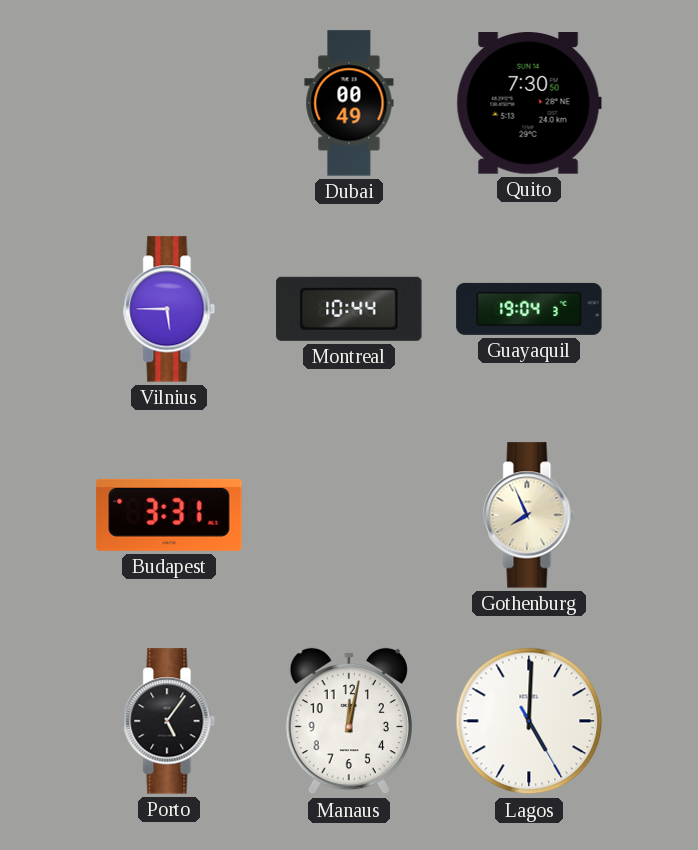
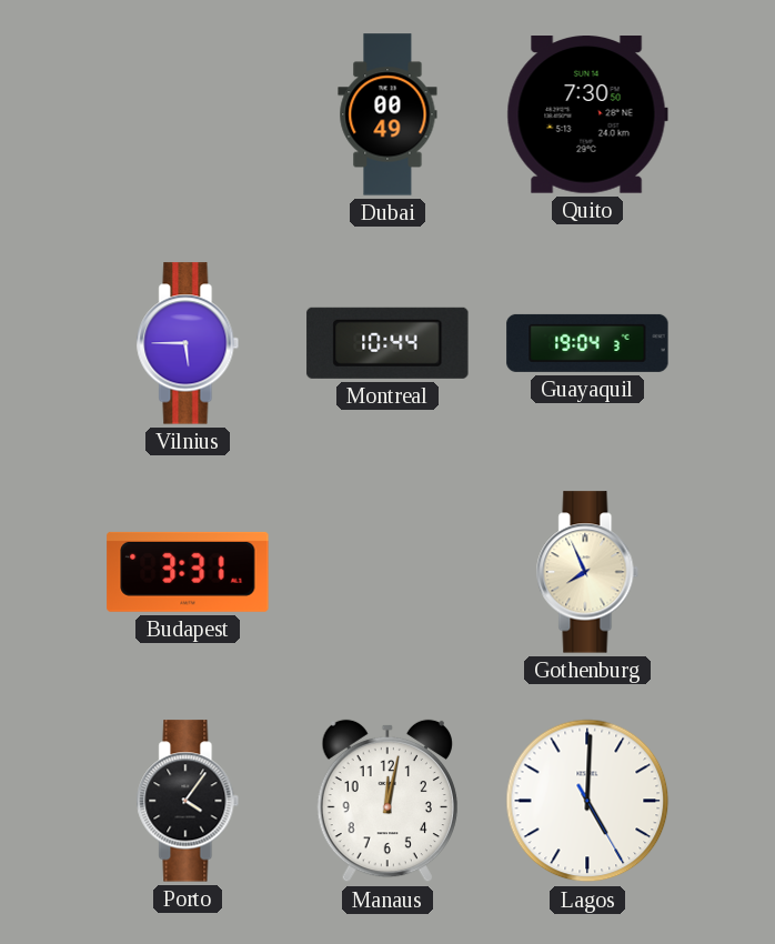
Porto: 5:06 -> 4:06 (188, 801)
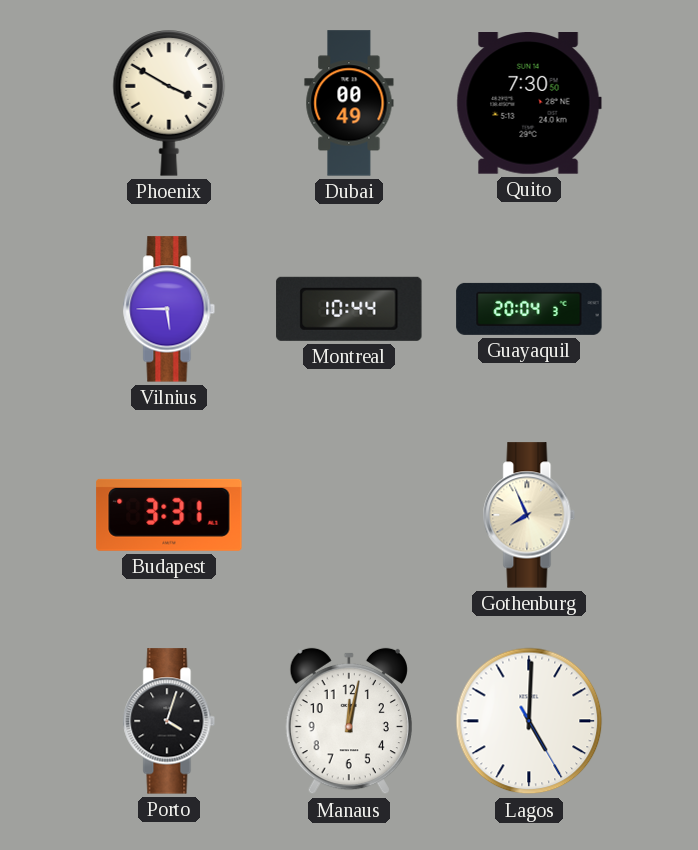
Phoenix: none -> 3:50 (169, 103)
Guayaquil: 19:04 -> 20:04 (529, 309)
Porto: 4:06 -> 4:03 (169, 721)
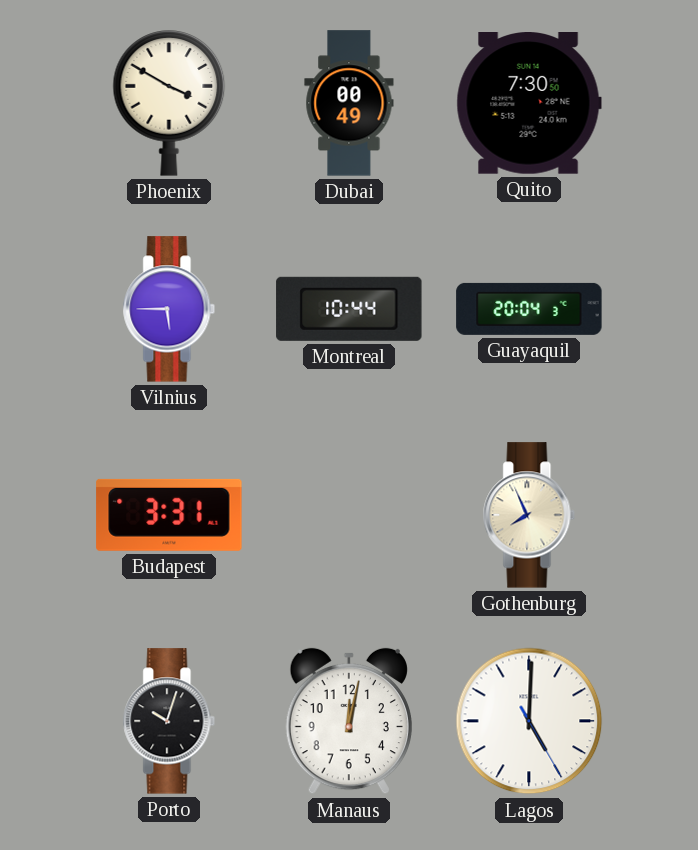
Porto: 4:03 -> 10:03 (169, 721)
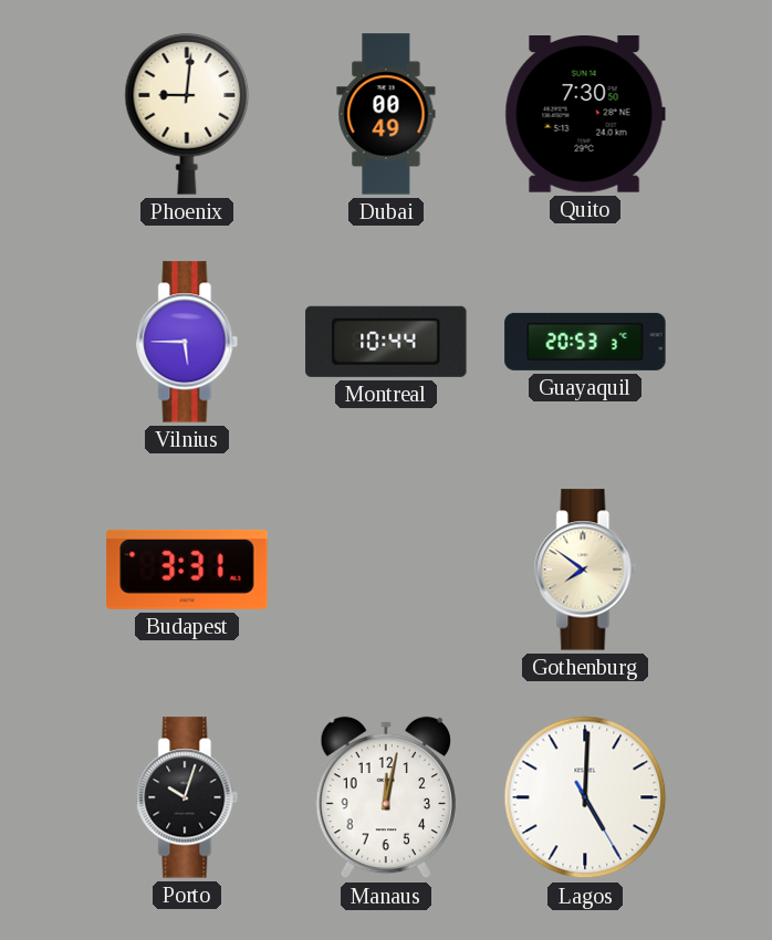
Phoenix: 3:50 -> 9:01 (187, 114)
Guayaquil: 20:04 -> 20:53 (585, 342)
Gothenburg: 7:56 -> 7:51 (585, 570)
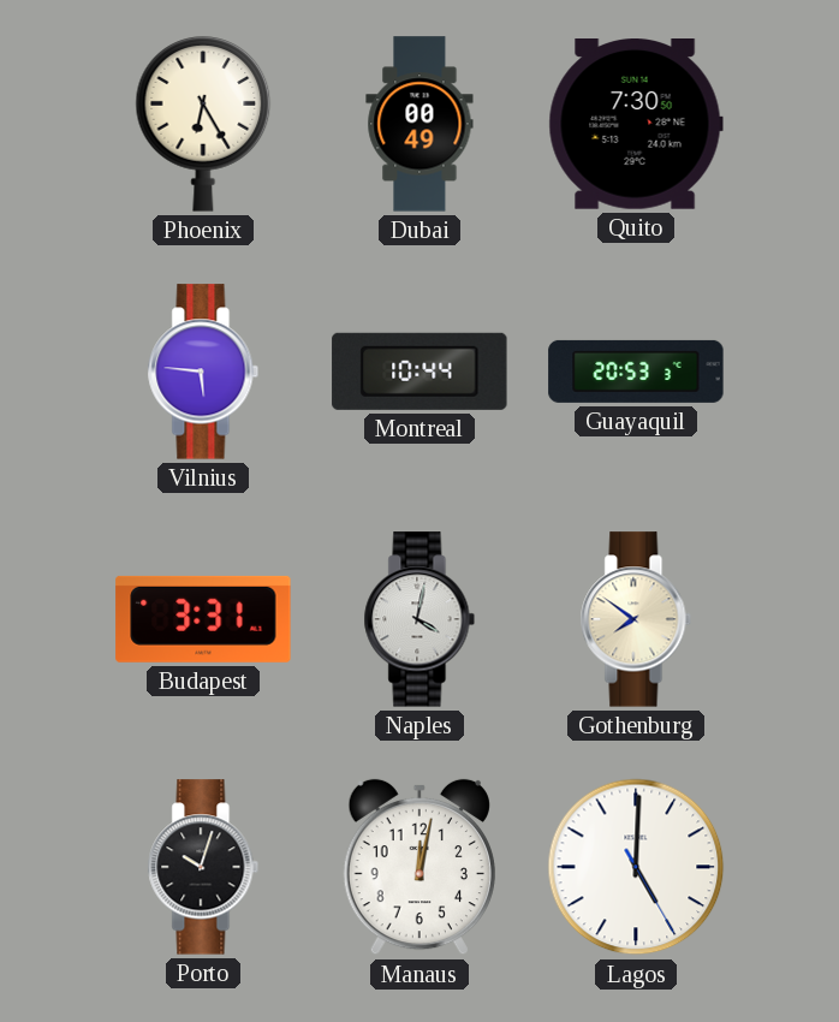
Phoenix: 9:01 -> 6:25 (203, 124)
Vilnius: 5:45 -> 5:46 (203, 372)
Naples: none -> 4:02 (419, 619)
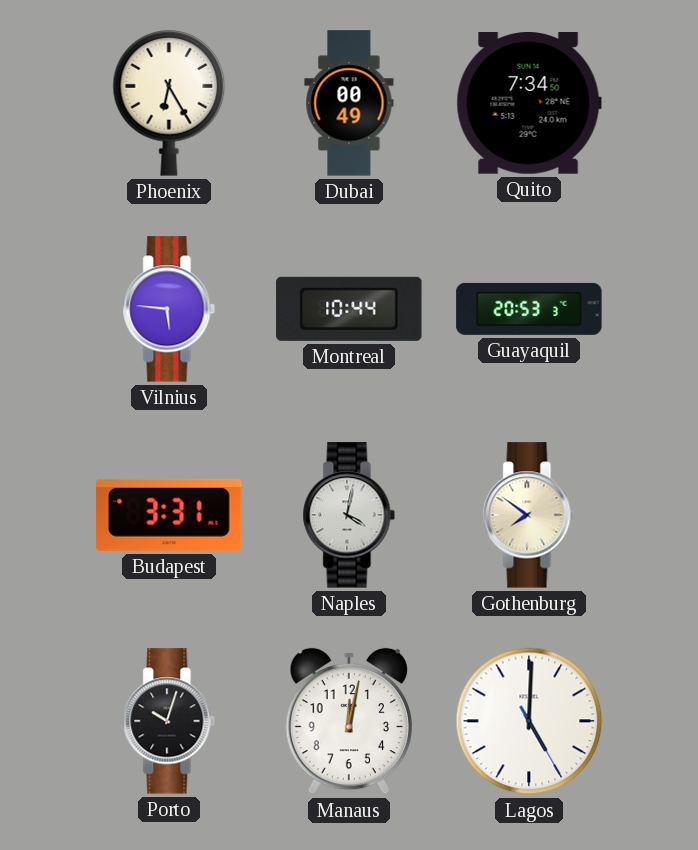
Quito: 7:30 -> 7:34 (529, 104)
